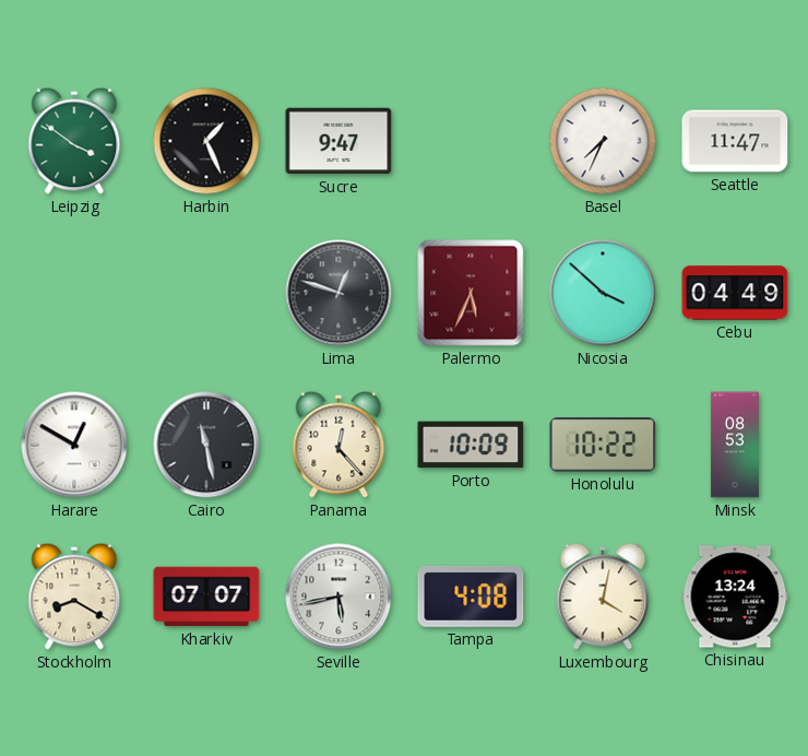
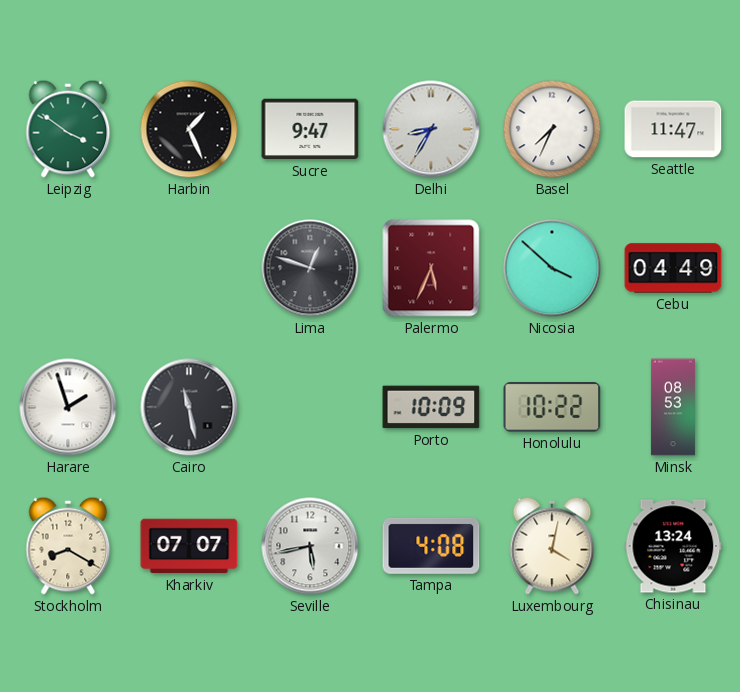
Delhi: none -> 8:35 (431, 129)
Harare: 12:50 -> 1:57 (68, 407)
Panama: 12:23 -> none (338, 445)
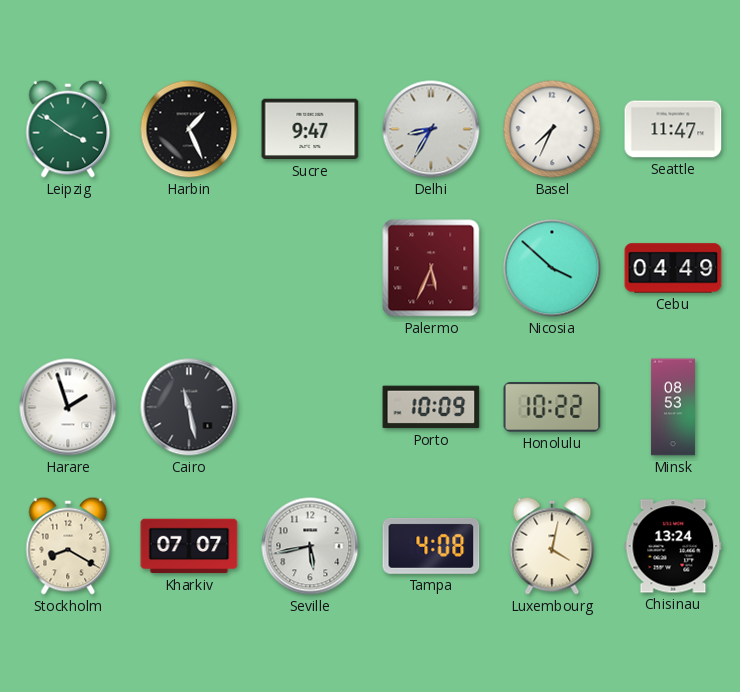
Lima: 12:48 -> none (310, 268)
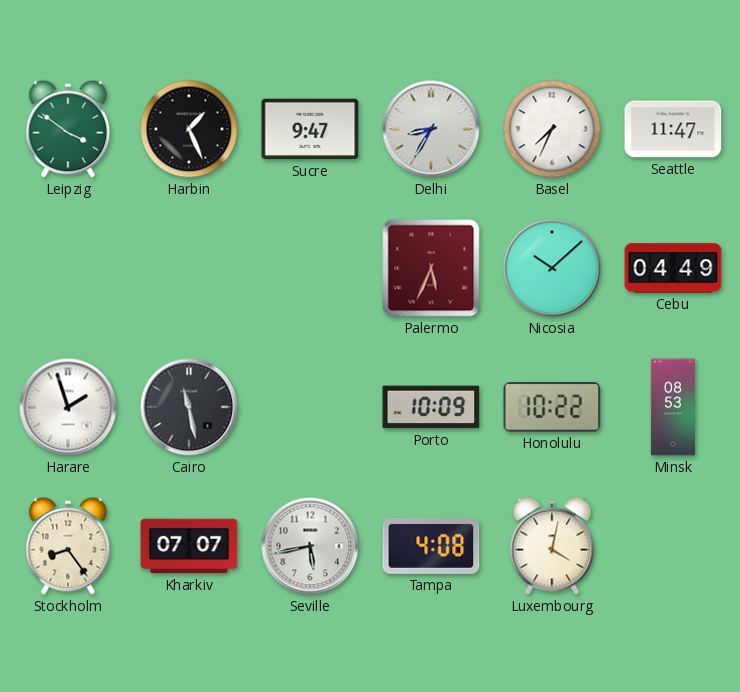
Nicosia: 3:52 -> 10:08 (552, 268)
Stockholm: 8:20 -> 8:24 (68, 546)
Chisinau: 13:24 -> none (673, 546)
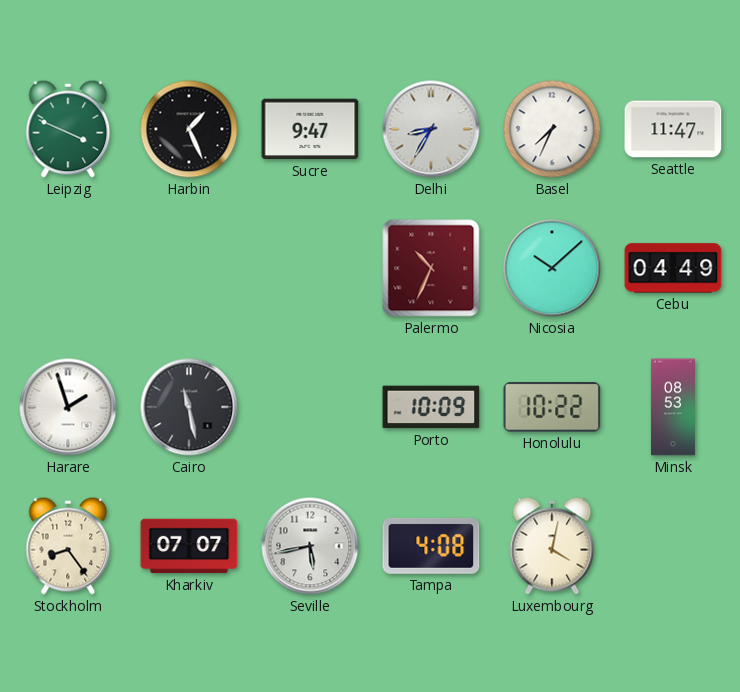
Leipzig: 3:51 -> 3:49 (68, 129)
Palermo: 5:34 -> 10:34 (431, 268)
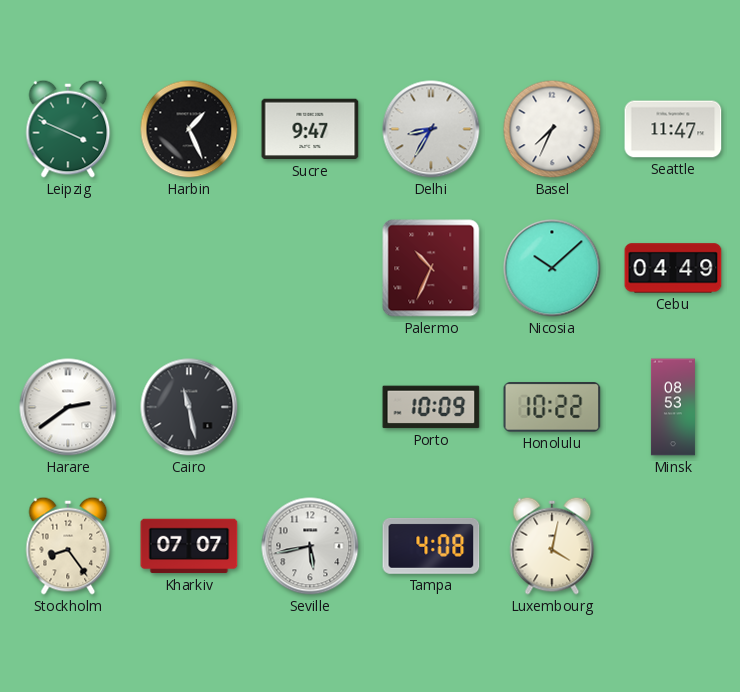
Harare: 1:57 -> 2:39 (68, 407)
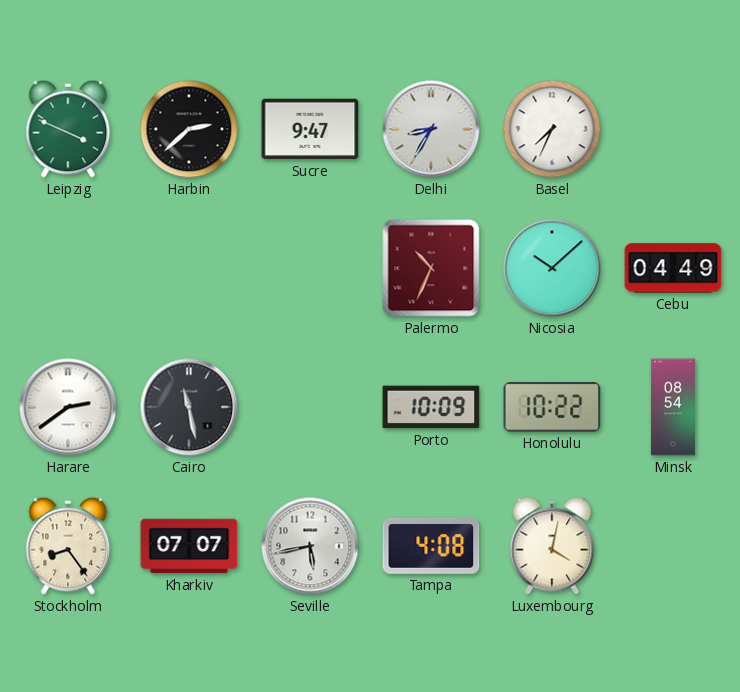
Harbin: 1:26 -> 2:38 (189, 129)
Seattle: 11:47 -> none (673, 129)
Minsk: 08:53 -> 08:54 (673, 407)
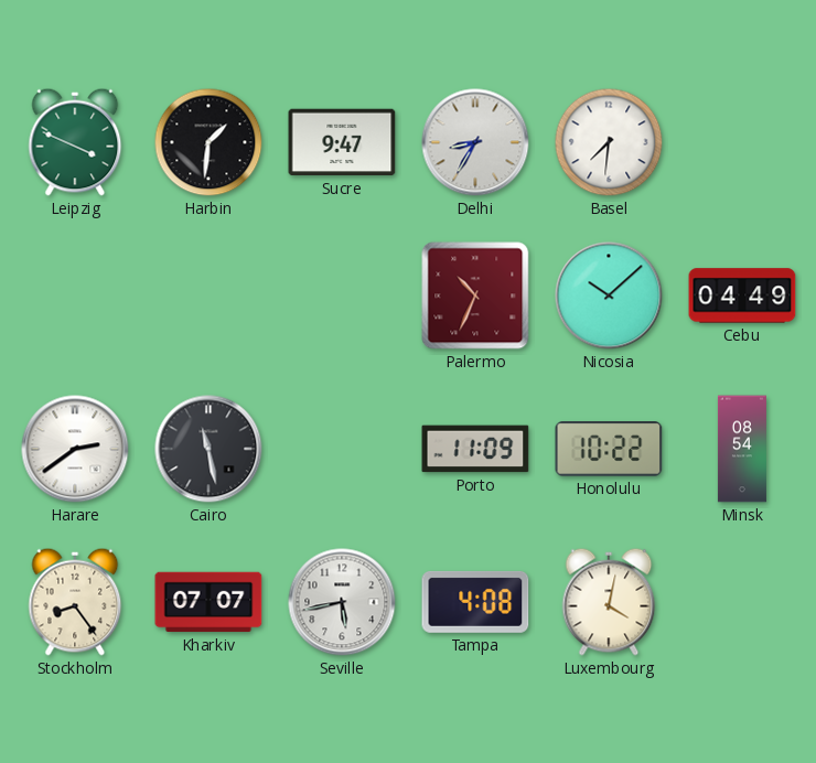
Harbin: 2:38 -> 1:31 (208, 142)
Basel: 7:34 -> 7:31 (609, 142)
Porto: 10:09 -> 11:09 (475, 449)
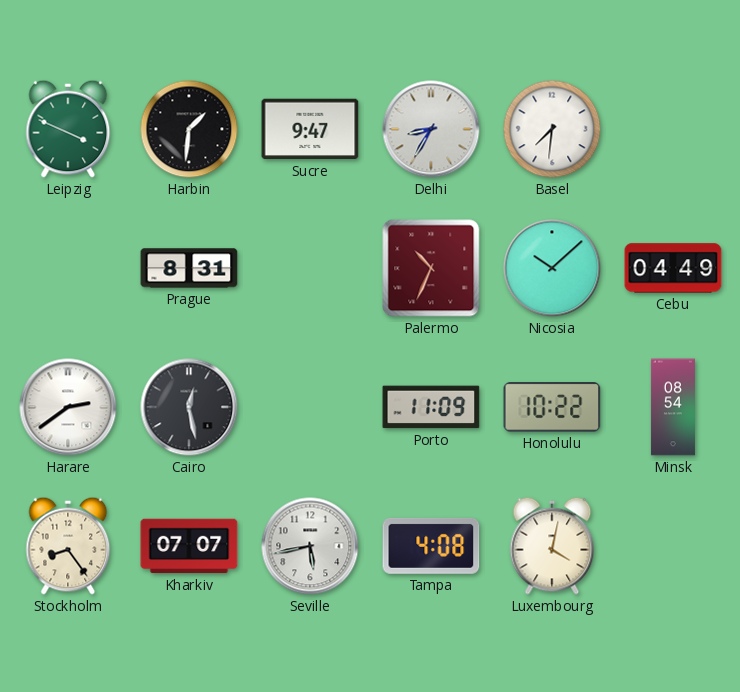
Prague: none -> 8:31 (189, 268)
Cairo: 11:28 -> 12:28 (189, 407)
